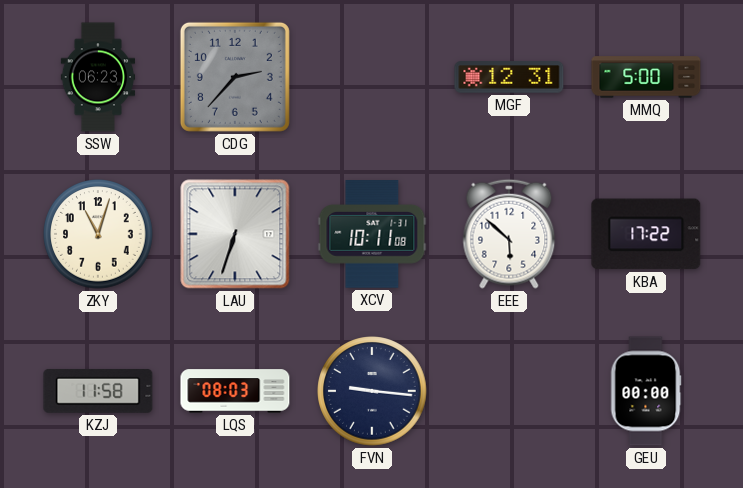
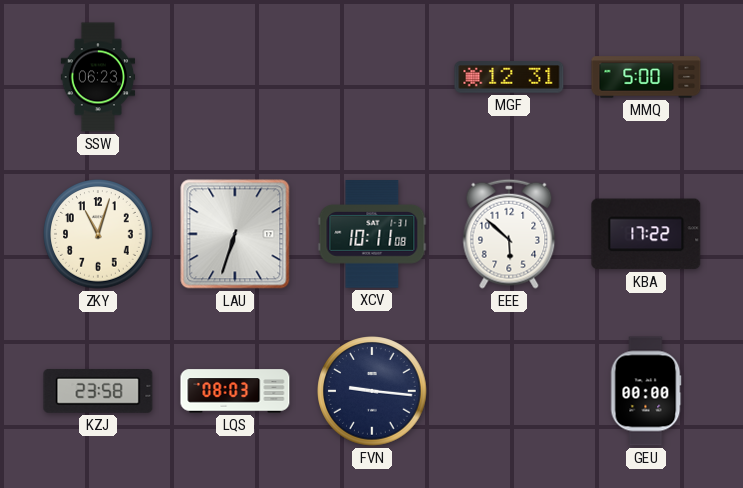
CDG: 2:37 -> none (235, 77)
KZJ: 11:58 -> 23:58 (98, 391)
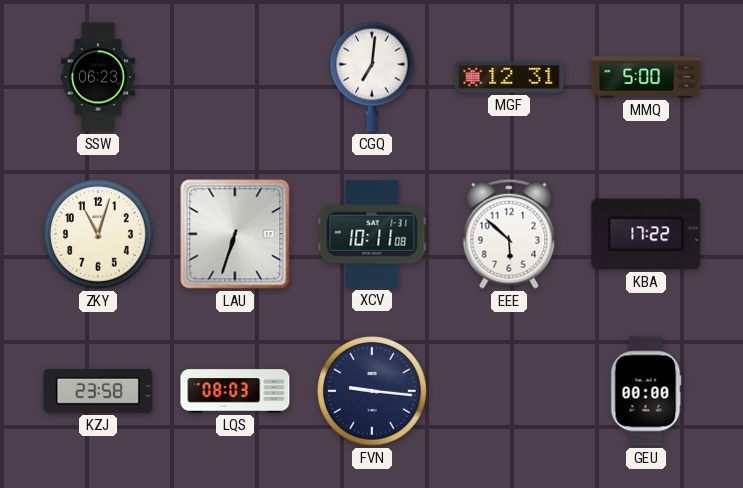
CGQ: none -> 7:01 (373, 77)
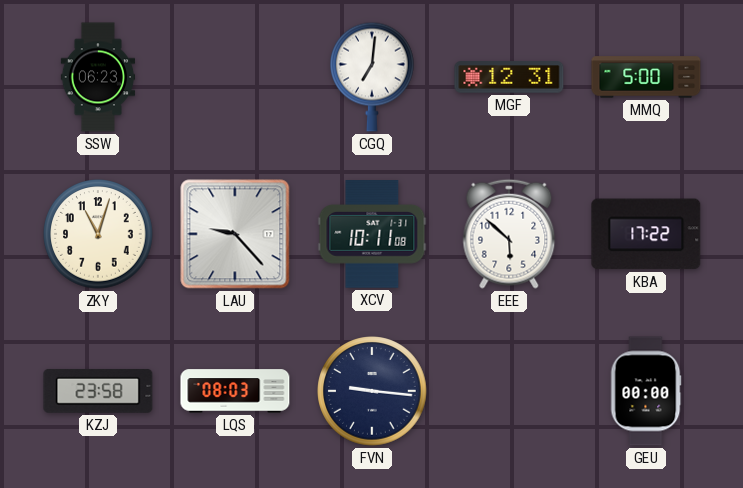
LAU: 6:33 -> 9:23 (235, 234)
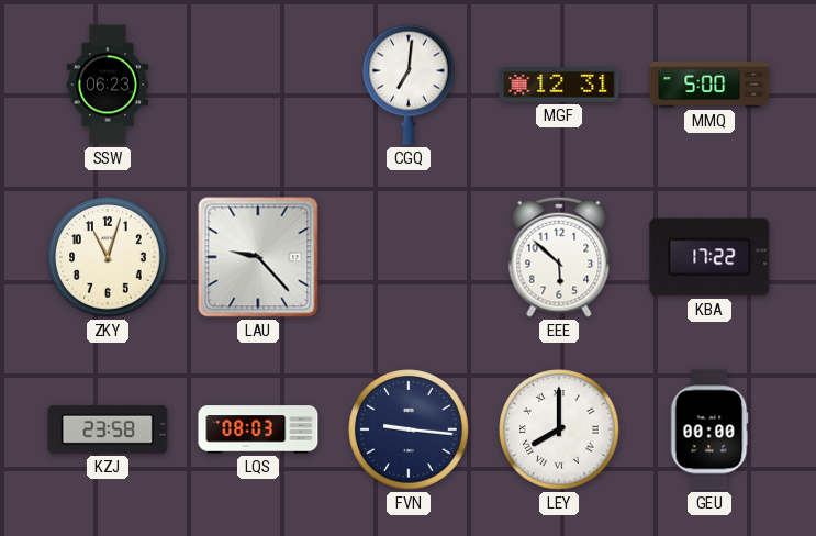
XCV: 10:11 -> none (372, 234)
LEY: none -> 8:00 (559, 429)
